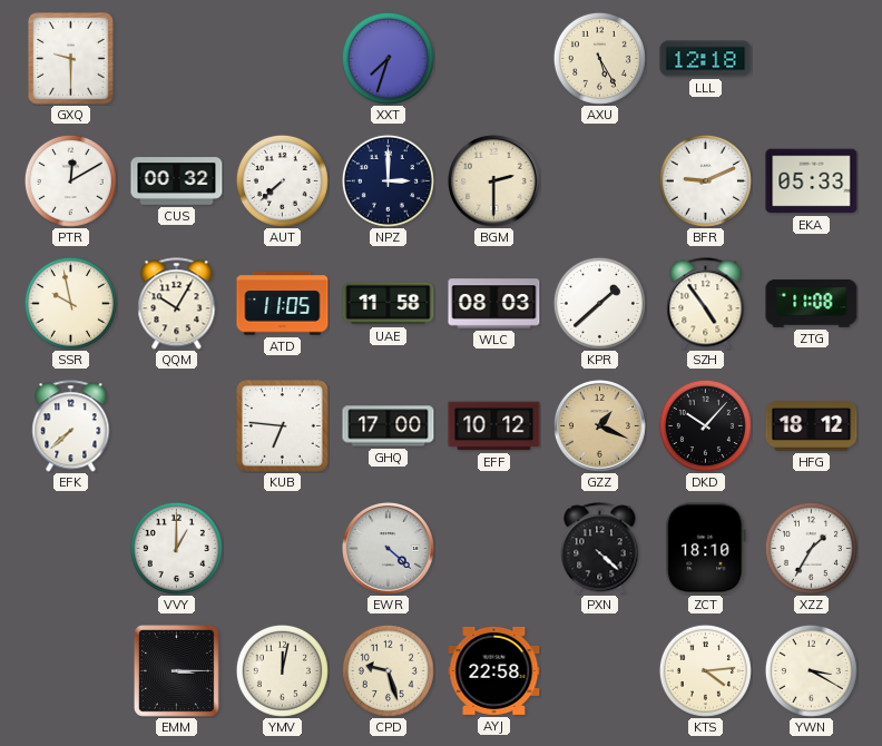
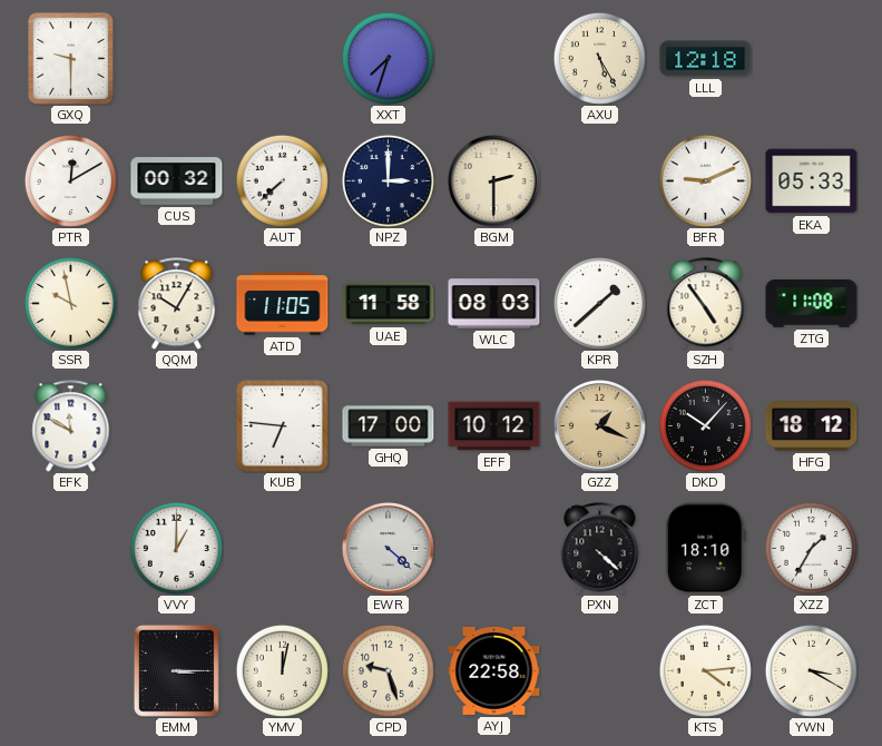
EFK: 7:38 -> 11:50 (71, 426)
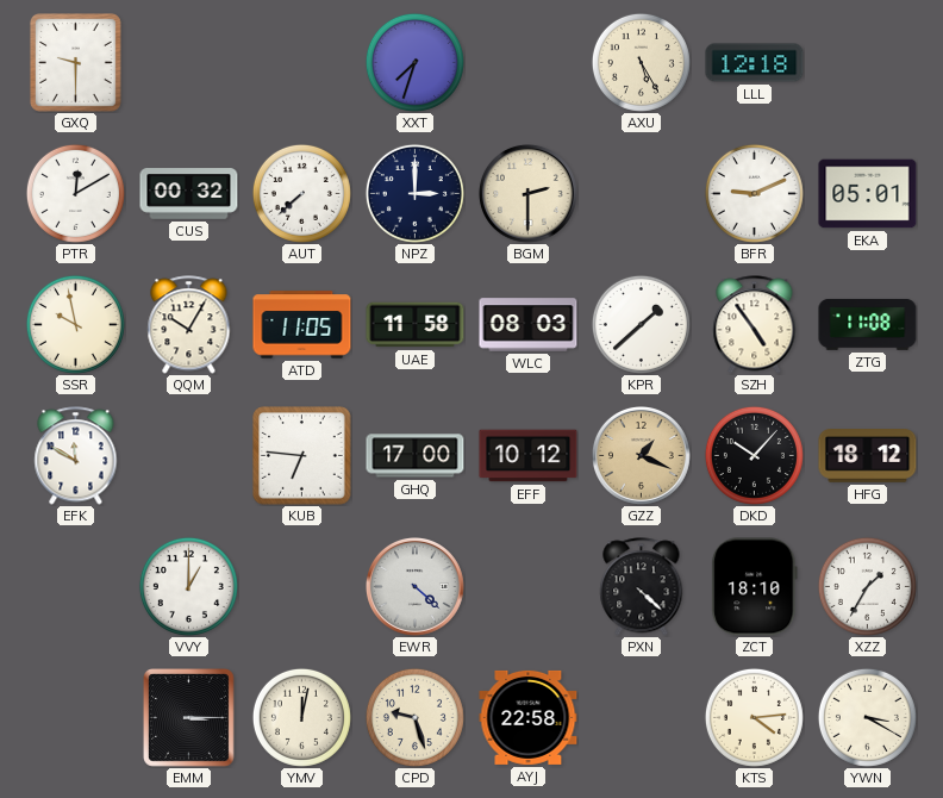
EKA: 05:33 -> 05:01 (868, 194)
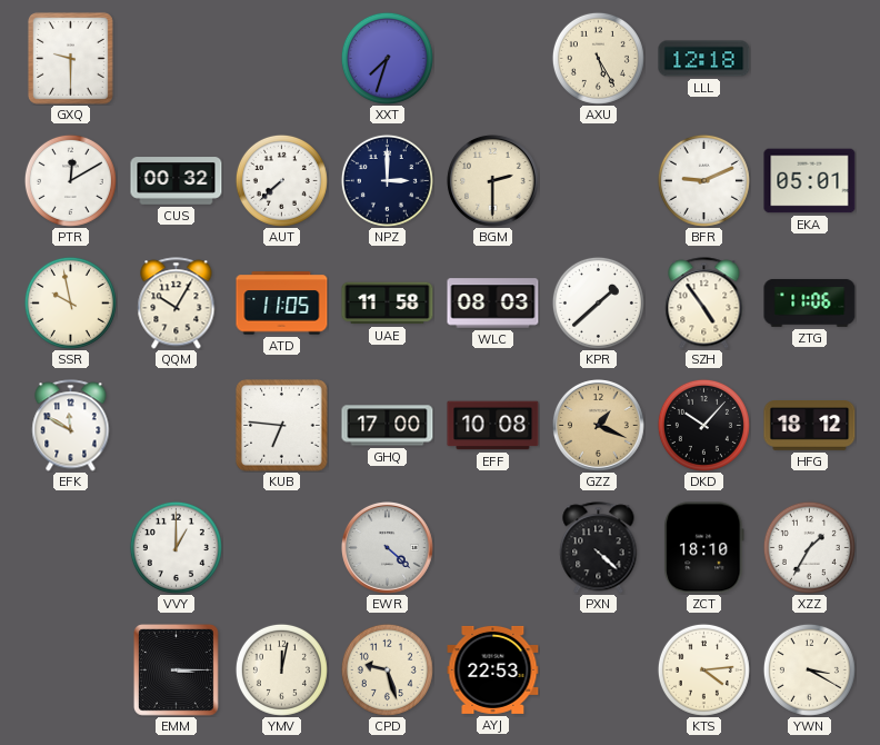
ZTG: 11:08 -> 11:06 (810, 302)
EFF: 10:12 -> 10:08 (493, 426)
AYJ: 22:58 -> 22:53 (493, 669)
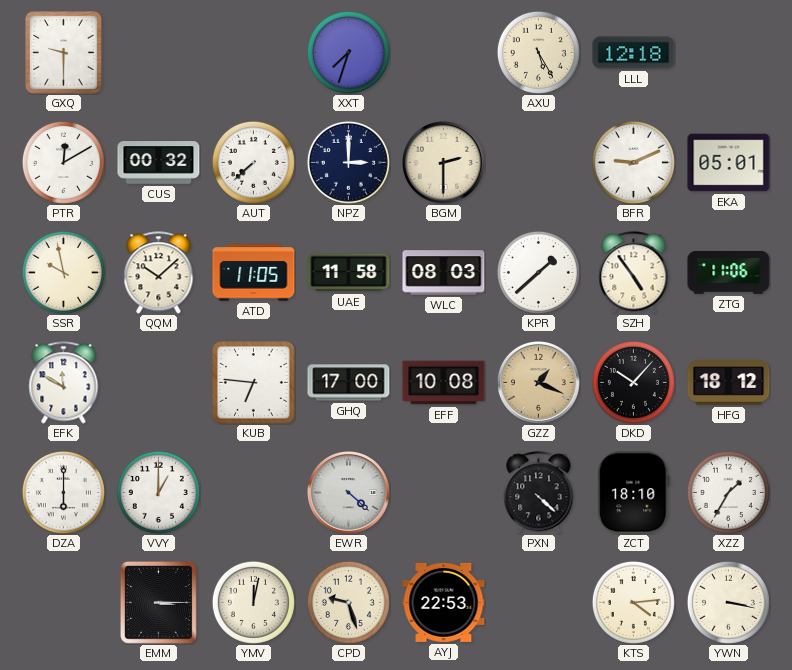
QQM: 10:05 -> 10:08 (159, 273)
DZA: none -> 6:00 (63, 492)
YWN: 3:20 -> 3:17 (728, 602)
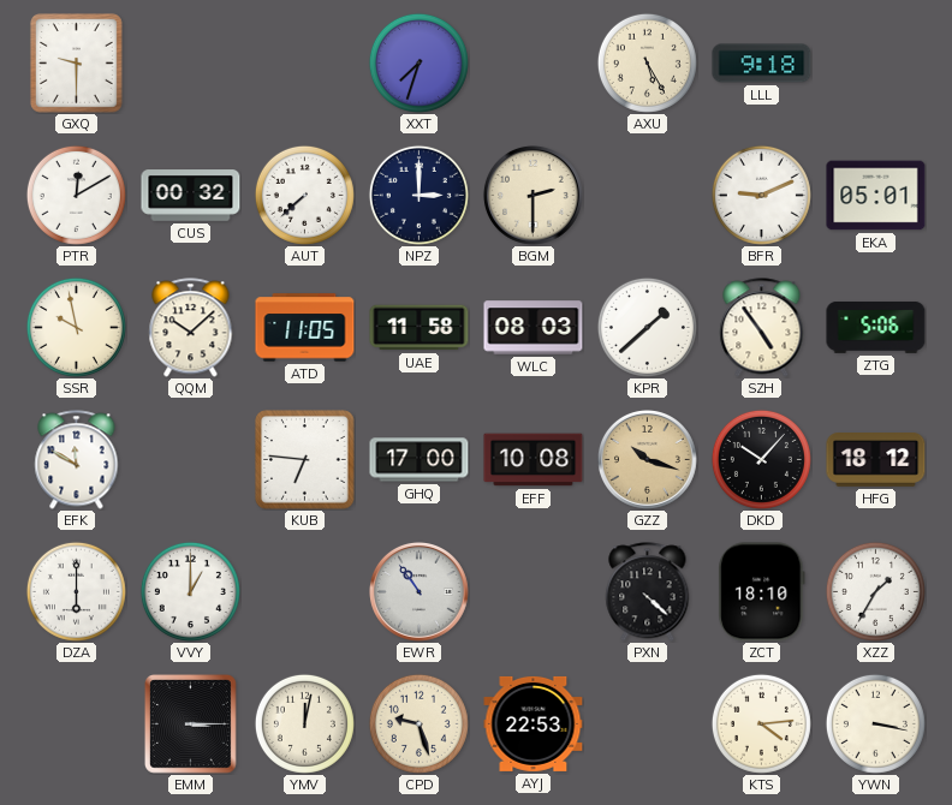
LLL: 12:18 -> 9:18 (762, 64)
ZTG: 11:06 -> 5:06 (876, 327)
GZZ: 1:19 -> 10:18 (648, 460)
EWR: 4:22 -> 10:54 (420, 592)
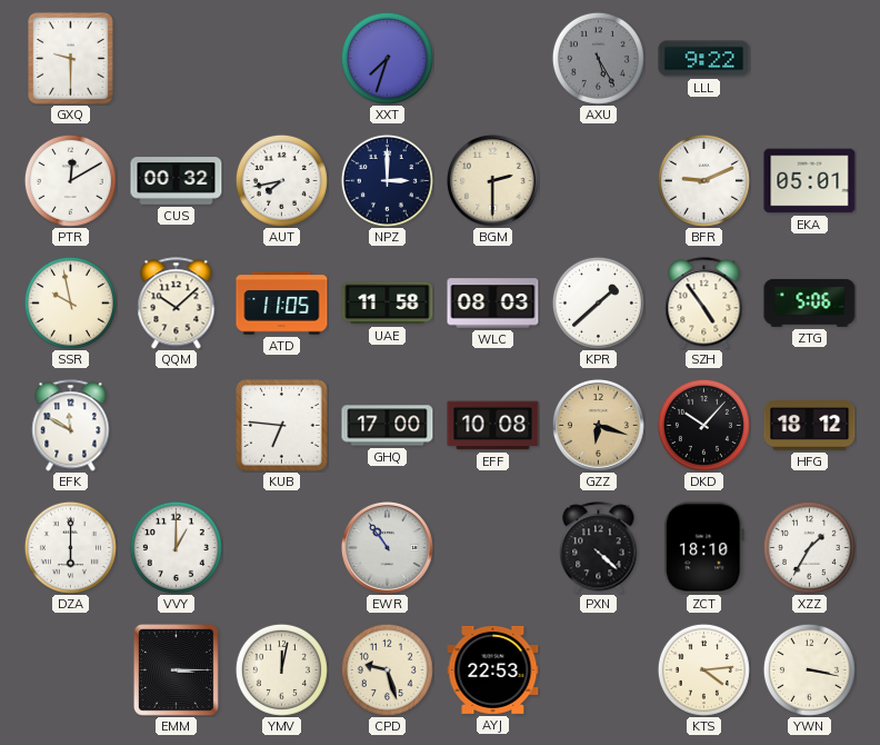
AXU dial: cream -> grey (598, 58)
LLL: 9:18 -> 9:22 (704, 59)
AUT: 7:38 -> 7:43 (281, 180)
GZZ: 10:18 -> 6:18 (599, 426)
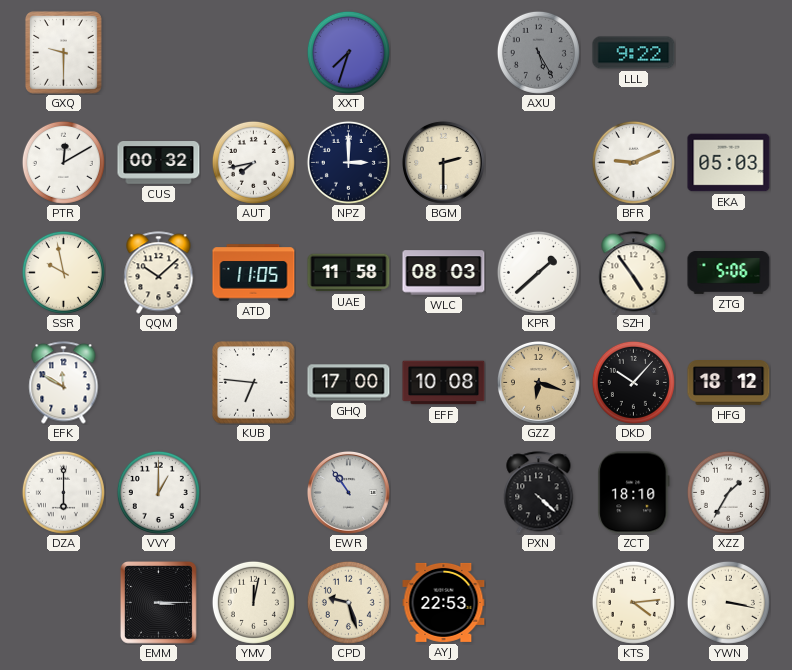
EKA: 05:01 -> 05:03 (729, 163)
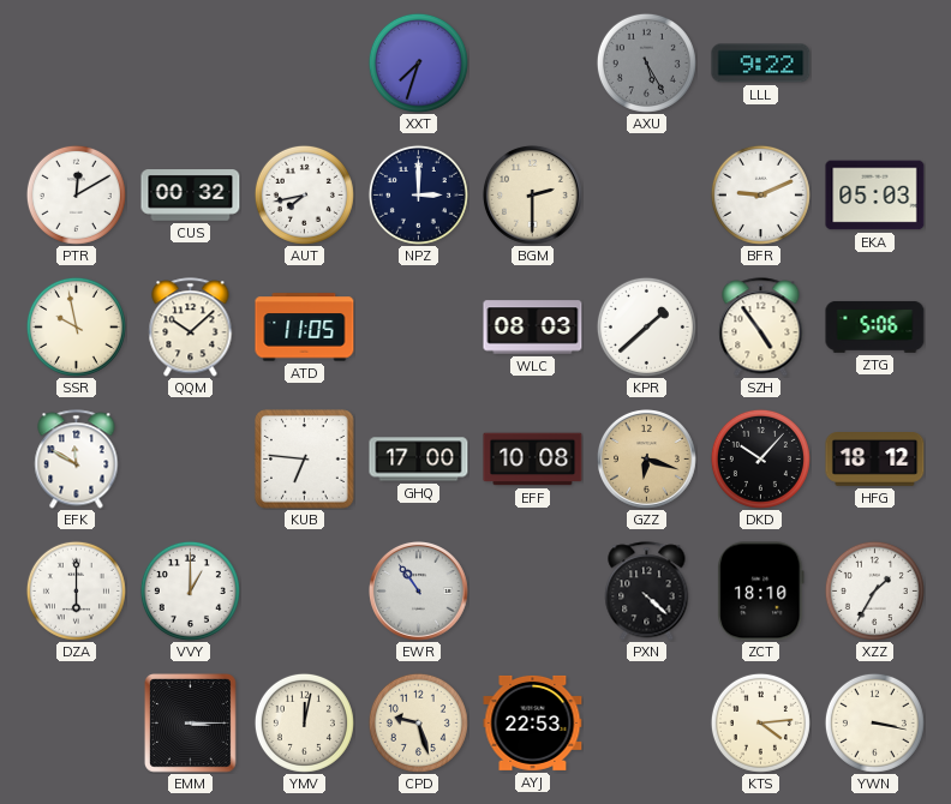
GXQ: 9:30 -> none (63, 52)
UAE: 11:58 -> none (349, 273)
